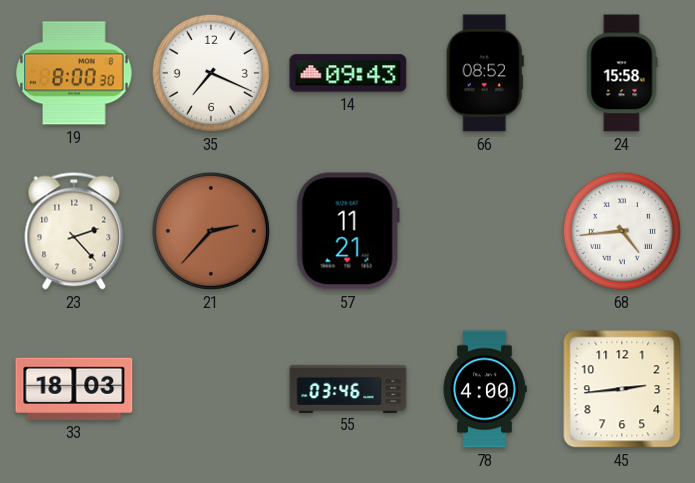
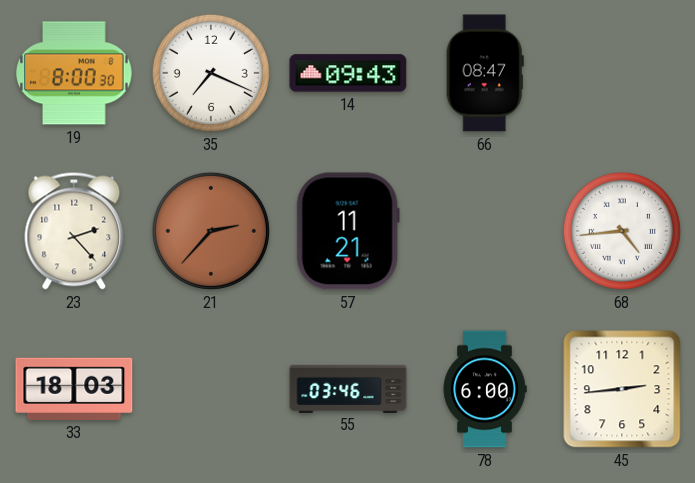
66: 08:52 -> 08:47 (485, 73)
24: 15:58 -> none (622, 73)
78: 4:00 -> 6:00 (485, 389)
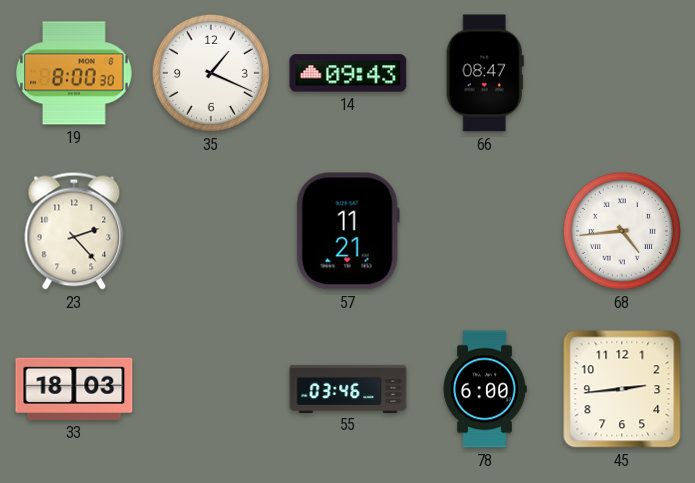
35: 7:19 -> 1:19 (211, 73)
21: 2:37 -> none (211, 231)
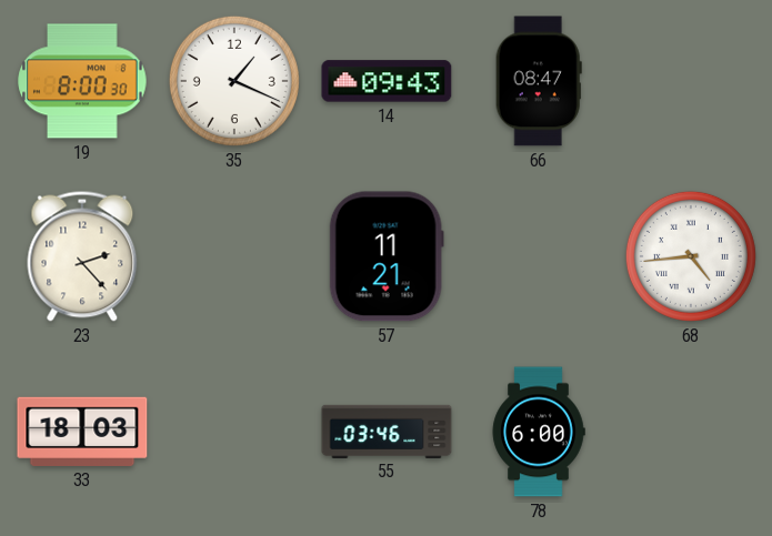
45: 2:44 -> none (622, 389)
